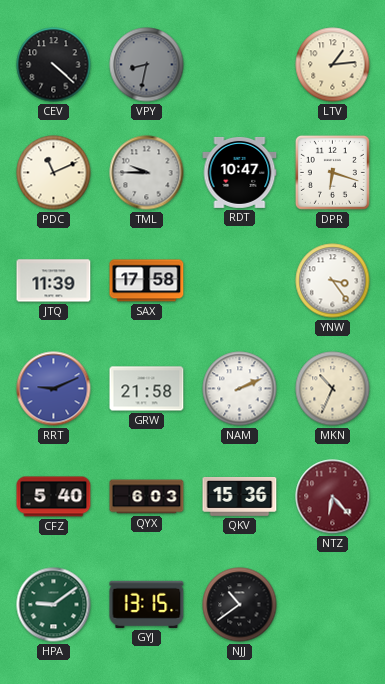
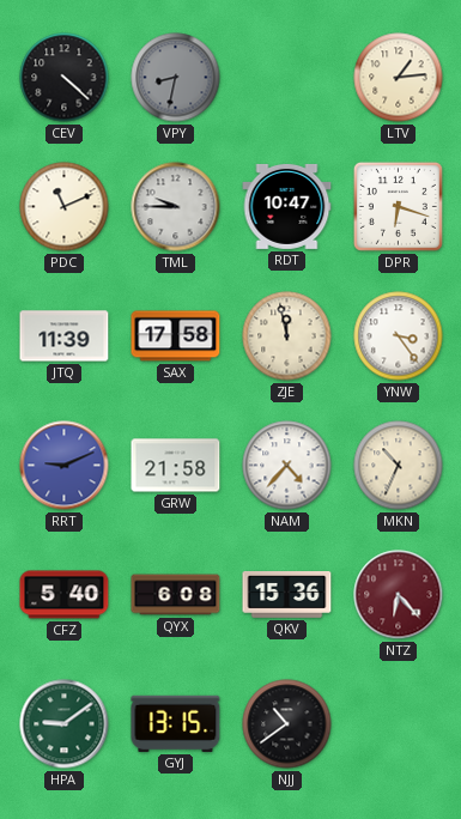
ZJE: none -> 11:58 (287, 336)
NAM: 2:11 -> 4:37 (287, 466)
QYX: 6:03 -> 6:08 (176, 595)
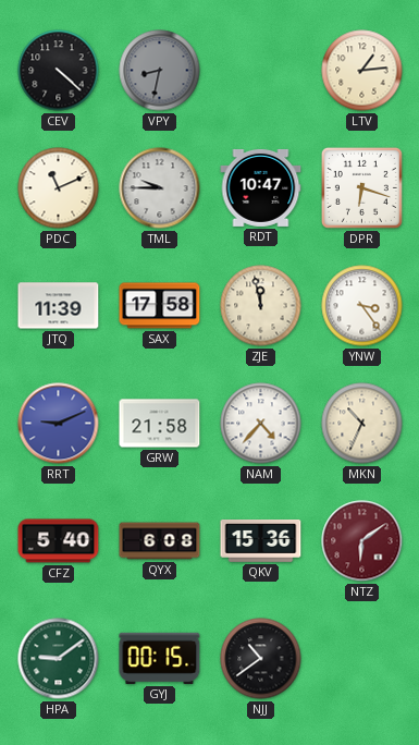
NTZ: 6:23 -> 6:09 (362, 541)
GYJ: 13:15 -> 00:15 (160, 658)
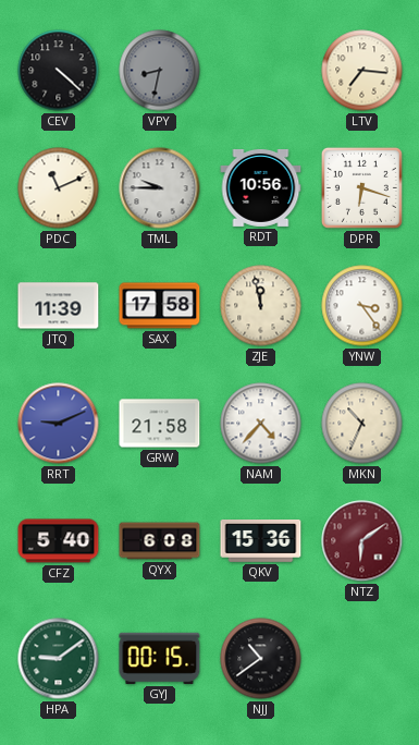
LTV: 1:14 -> 7:16 (362, 71)
RDT: 10:47 -> 10:56 (261, 187)
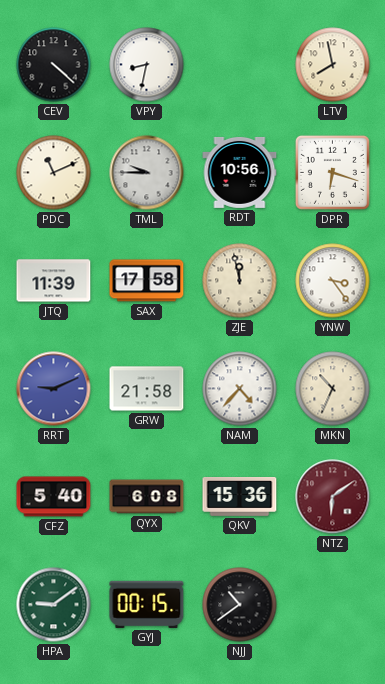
VPY dial: grey -> white (147, 65)
LTV: 7:16 -> 7:58 (333, 65)
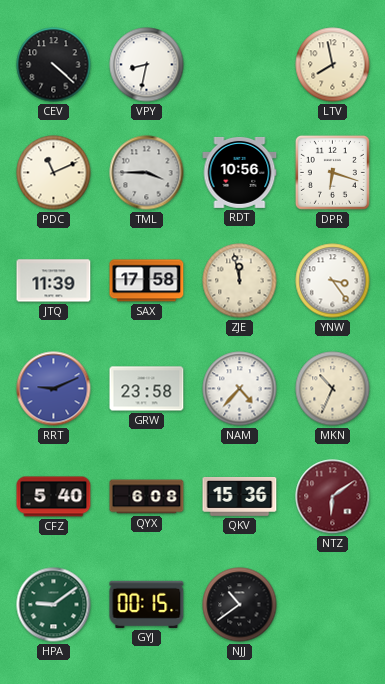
TML: 9:45 -> 3:45 (147, 173)
GRW: 21:58 -> 23:58 (147, 389)
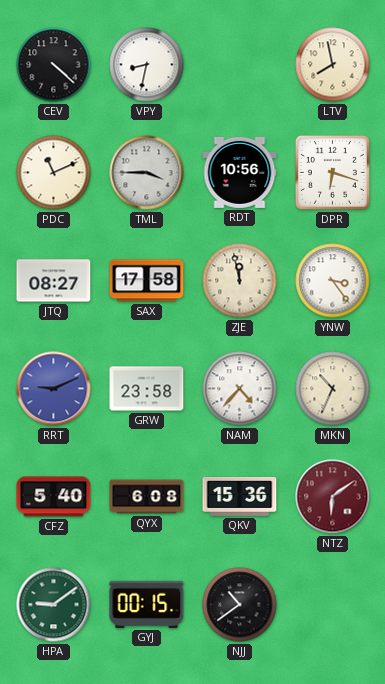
JTQ: 11:39 -> 08:27 (54, 281)
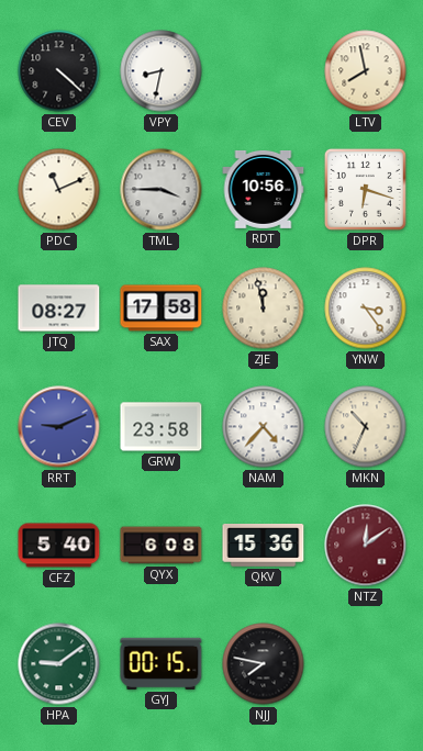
NTZ: 6:09 -> 12:09 (366, 546)
NJJ: 10:39 -> 7:47 (264, 664)
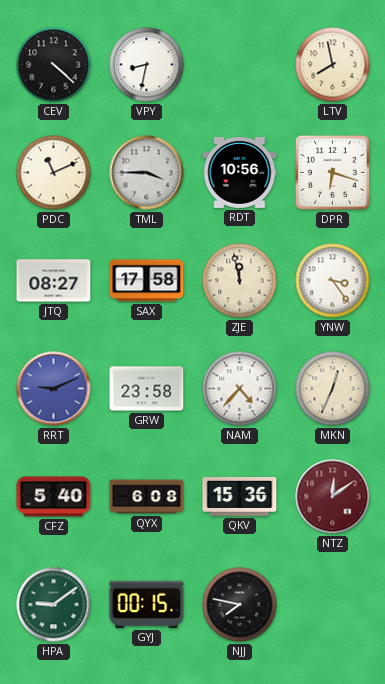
MKN: 10:34 -> 12:34 (333, 389)
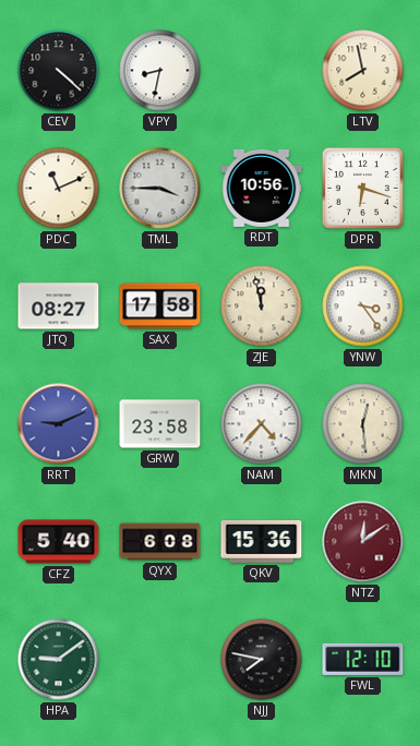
MKN: 12:34 -> 12:29 (363, 424)
GYJ: 00:15 -> none (147, 604)
FWL: none -> 12:10 (363, 659)
